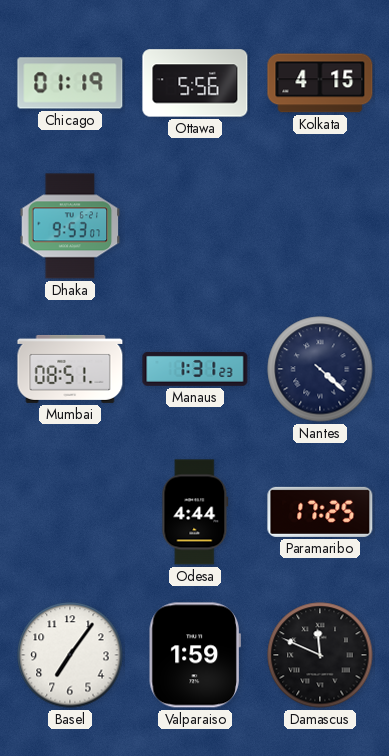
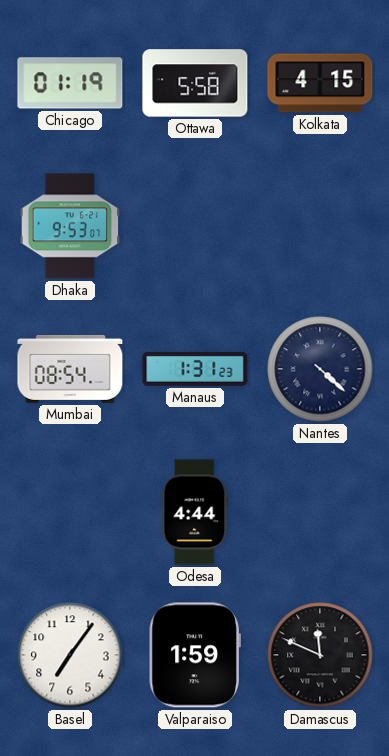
Ottawa: 5:56 -> 5:58 (195, 83)
Mumbai: 08:51 -> 08:54 (70, 369)
Paramaribo: 17:25 -> none (320, 512)
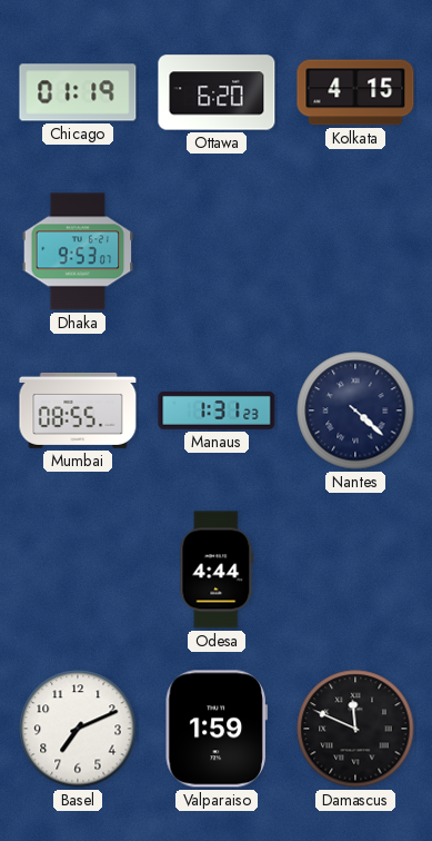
Ottawa: 5:58 -> 6:20 (217, 92)
Mumbai: 08:54 -> 08:55 (78, 410)
Basel: 7:06 -> 7:11 (78, 729)
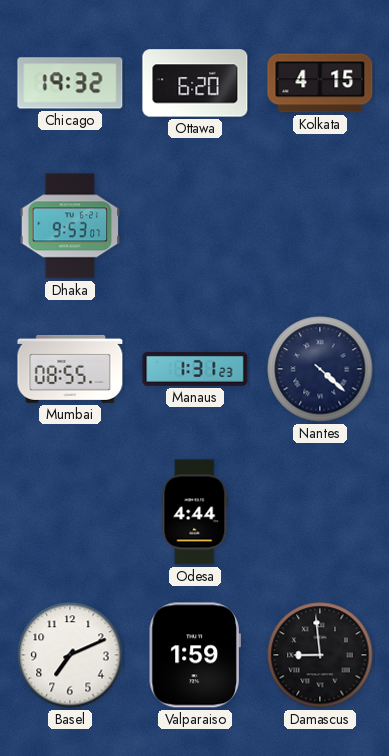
Chicago: 01:19 -> 19:32 (70, 83)
Damascus: 11:49 -> 8:59 (320, 655)
